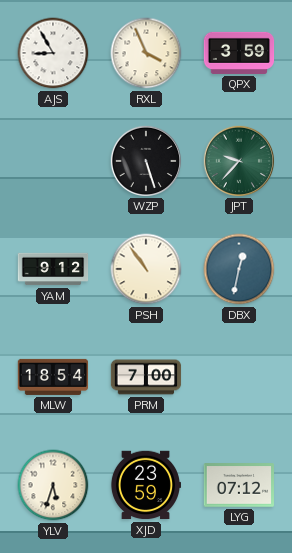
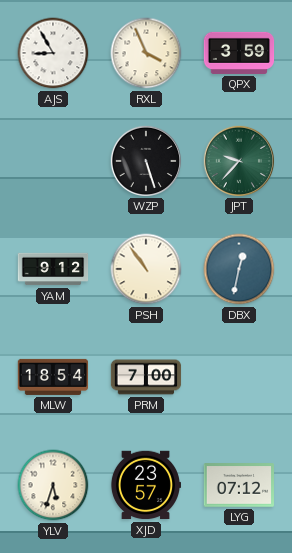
XJD: 23:59 -> 23:57 (145, 485)
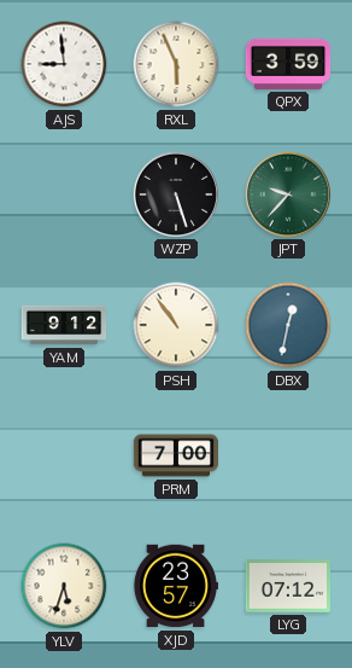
AJS: 8:55 -> 8:59 (64, 64)
RXL: 3:56 -> 5:56 (176, 64)
MLW: 18:54 -> none (53, 377)
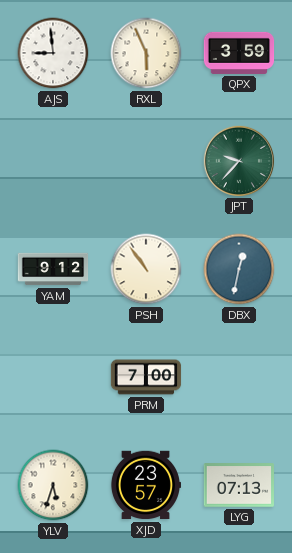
WZP: 5:27 -> none (175, 193)
LYG: 07:12 -> 07:13 (239, 485)
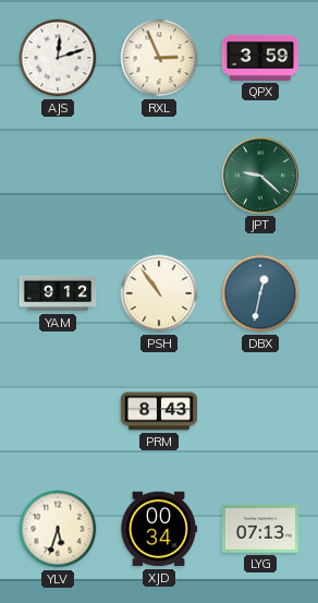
AJS: 8:59 -> 12:12 (58, 58)
RXL: 5:56 -> 2:56 (159, 58)
JPT: 9:37 -> 9:22 (259, 174)
PRM: 7:00 -> 8:43 (159, 411)
XJD: 23:57 -> 00:34 (158, 529)
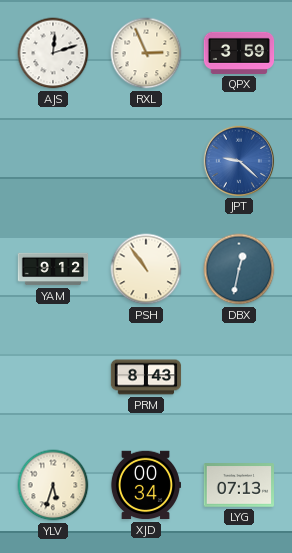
JPT dial: green -> blue (238, 160)
